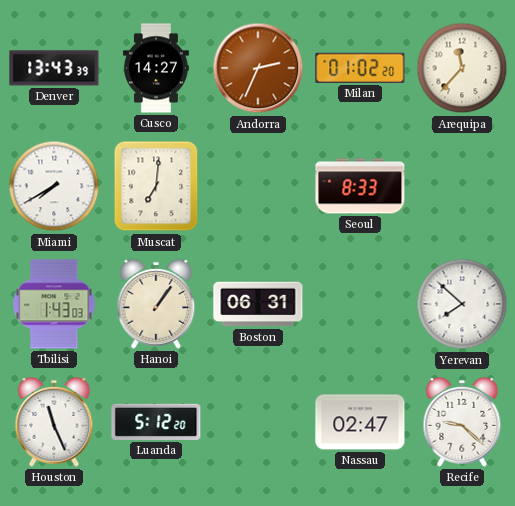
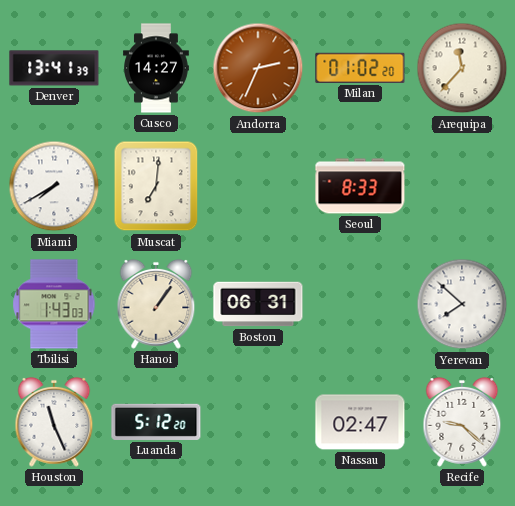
Denver: 13:43 -> 13:41 (54, 68)
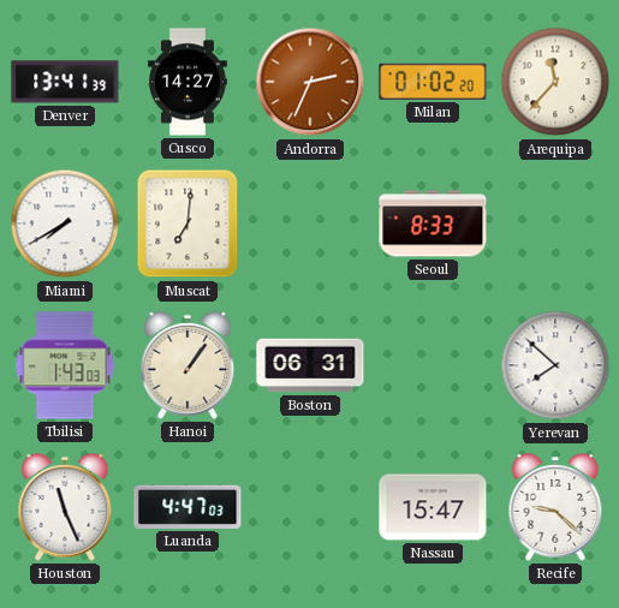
Luanda: 5:12 -> 4:47 (188, 507)
Nassau: 02:47 -> 15:47 (433, 507)
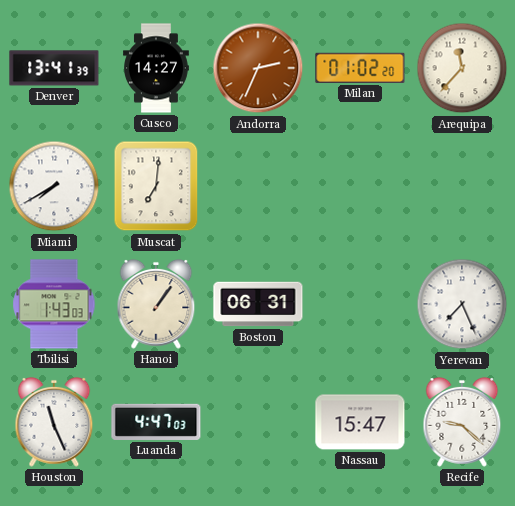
Seoul: 8:33 -> none (433, 223)
Yerevan: 7:52 -> 7:26 (462, 304)
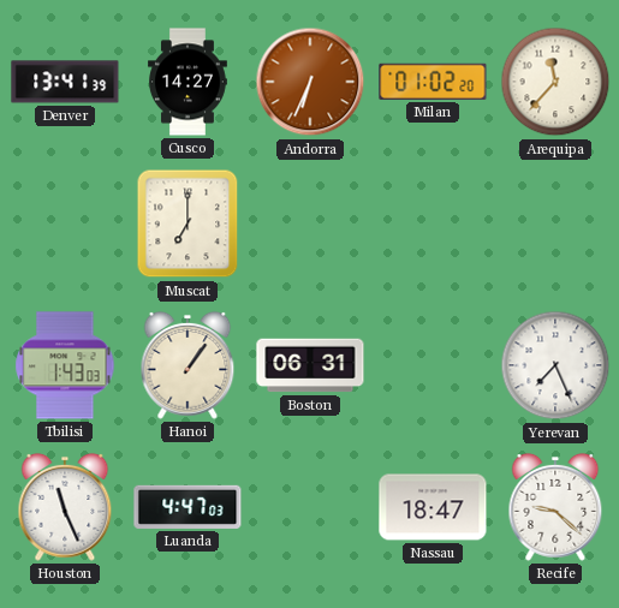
Andorra: 2:34 -> 6:34 (310, 82)
Miami: 7:40 -> none (54, 186)
Muscat: 7:01 -> 7:00 (188, 223)
Nassau: 15:47 -> 18:47 (433, 507)
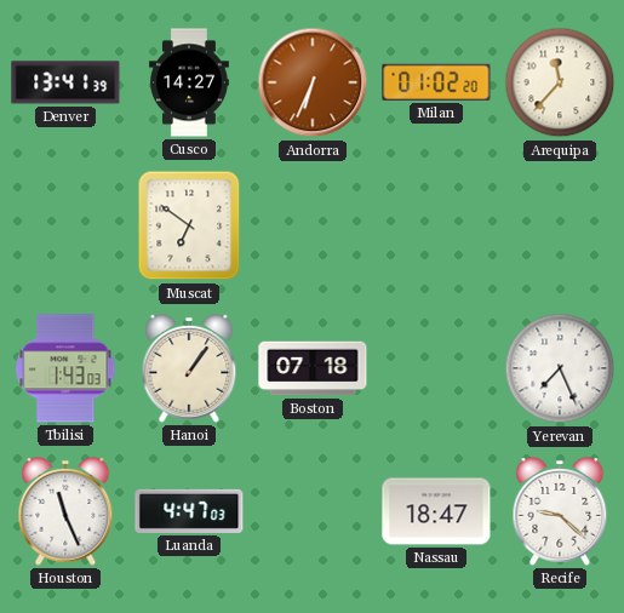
Muscat: 7:00 -> 6:51 (189, 225)
Boston: 06:31 -> 07:18 (313, 368)
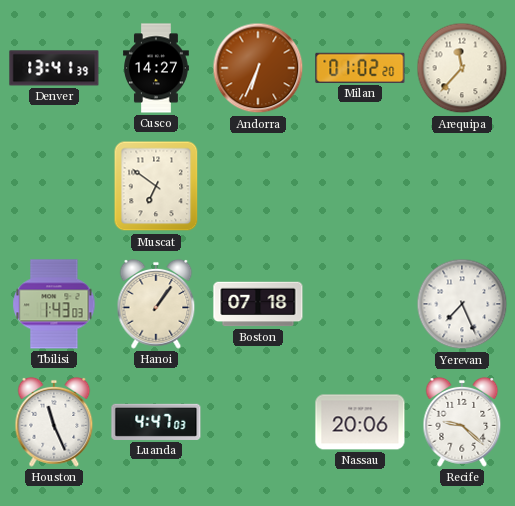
Nassau: 18:47 -> 20:06 (360, 422)
